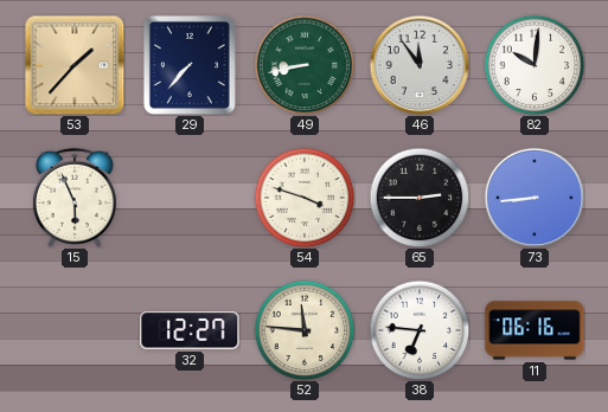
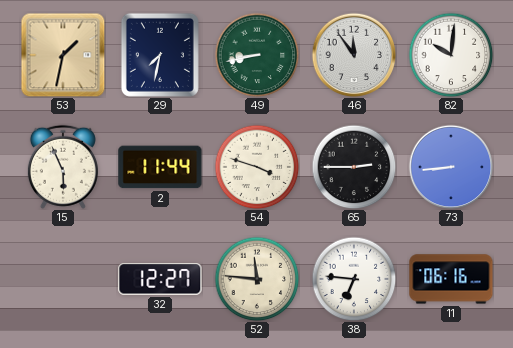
53: 1:37 -> 1:32 (63, 55)
29: 7:37 -> 7:32 (160, 55)
2: none -> 11:44 (160, 167)
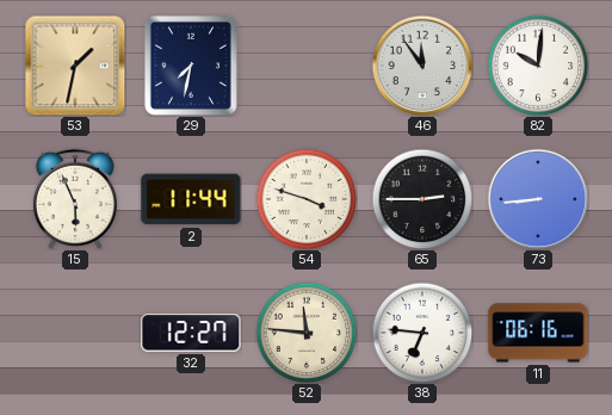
49: 8:43 -> none (257, 55)
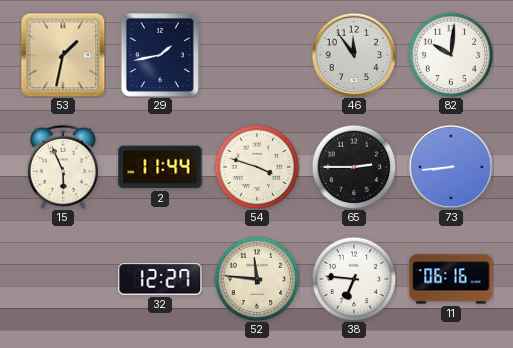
29: 7:32 -> 1:43 (160, 55)
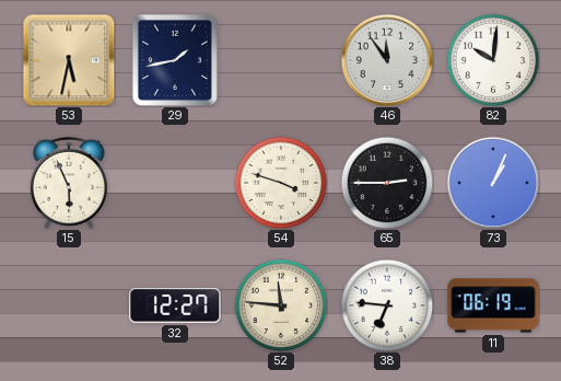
53: 1:32 -> 5:32 (69, 60)
2: 11:44 -> none (160, 167)
73: 8:44 -> 1:04 (493, 183)
11: 06:16 -> 06:19 (493, 305)
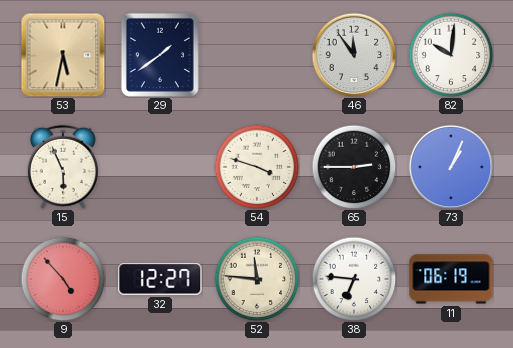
29: 1:43 -> 1:39 (160, 55)
9: none -> 4:53 (63, 279)
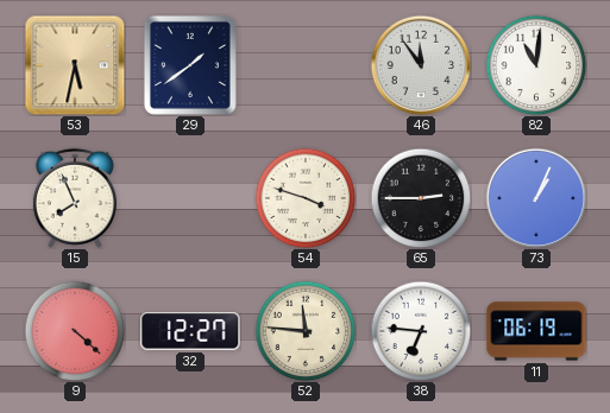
82: 10:01 -> 11:01 (536, 65)
15: 5:56 -> 7:56 (75, 198)
9: 4:53 -> 4:22 (75, 331)
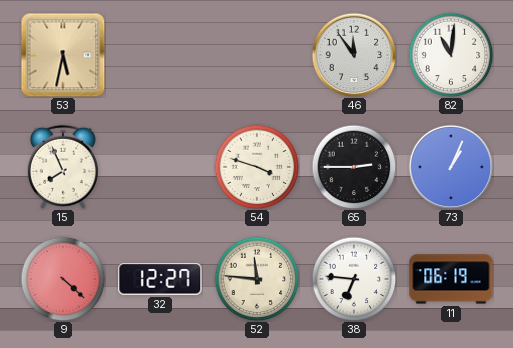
29: 1:39 -> none (190, 65)
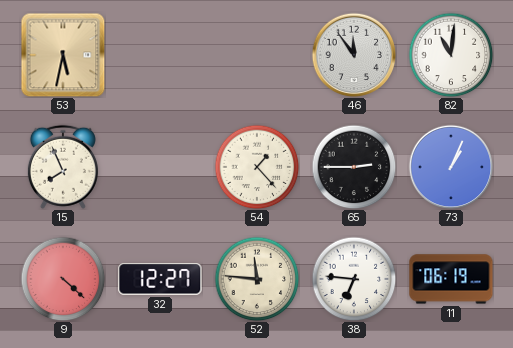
54: 3:48 -> 1:23 (257, 167)
